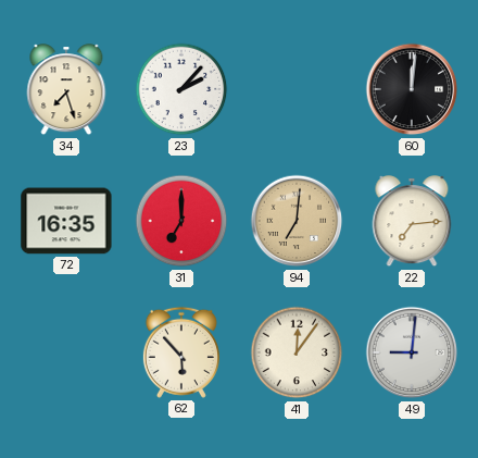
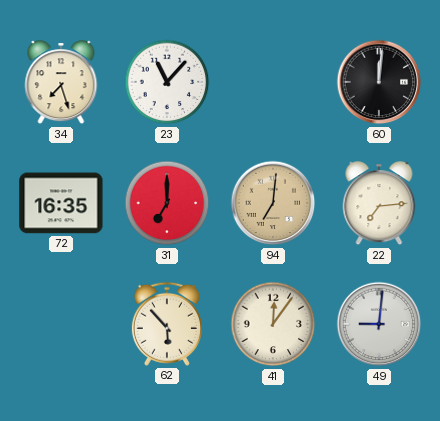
23: 2:07 -> 11:07 (167, 82)
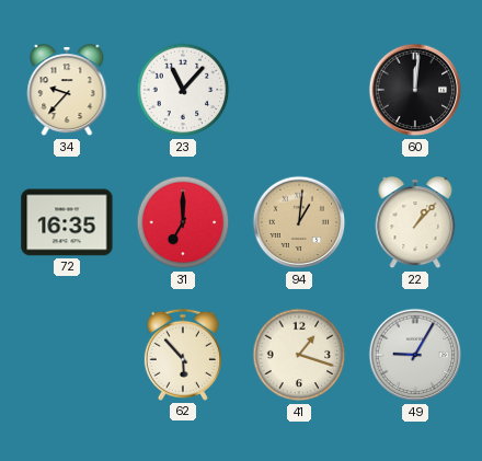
34: 7:27 -> 9:37 (67, 91)
94: 7:01 -> 1:01 (299, 222)
22: 7:14 -> 1:07 (415, 223)
41: 12:06 -> 1:18 (299, 355)
49: 9:01 -> 9:05 (415, 355)
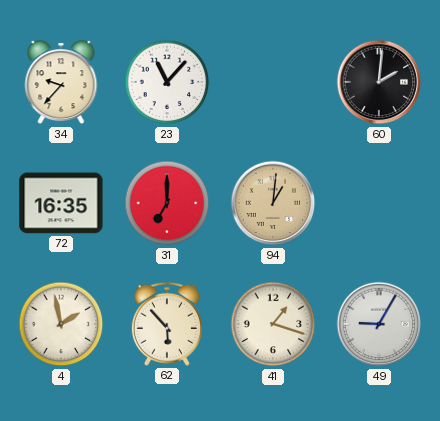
60: 12:01 -> 2:01 (379, 82)
22: 1:07 -> none (415, 223)
4: none -> 1:58 (61, 324)
